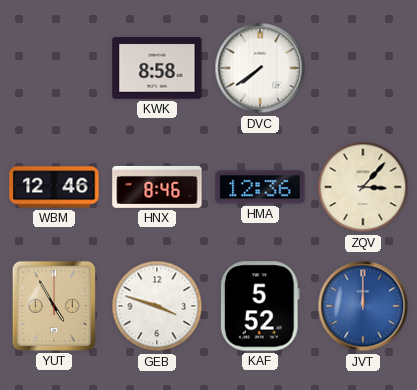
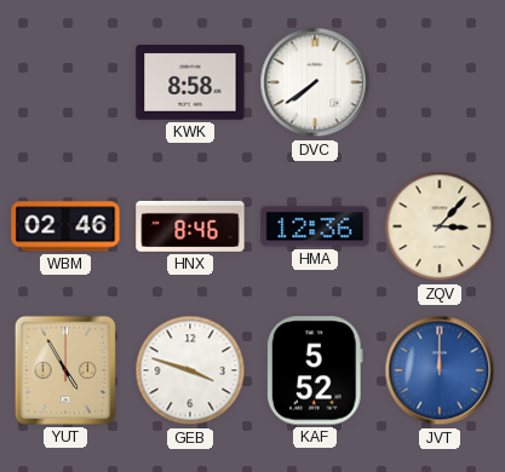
WBM: 12:46 -> 02:46 (65, 226)
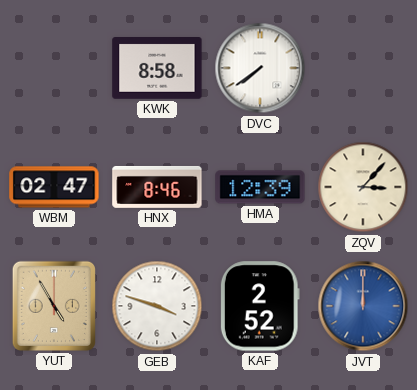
WBM: 02:46 -> 02:47 (54, 187)
HMA: 12:36 -> 12:39 (260, 187)
KAF: 5:52 -> 2:52 (260, 306)
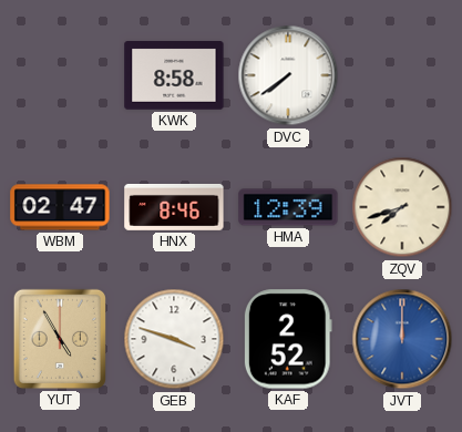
ZQV: 3:07 -> 7:42 (402, 207)
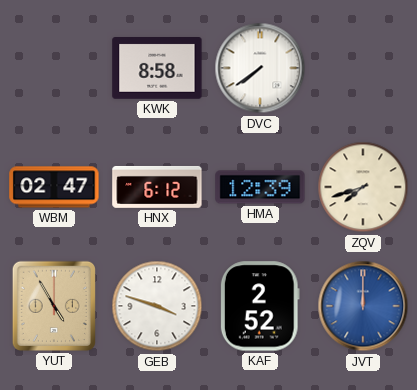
HNX: 8:46 -> 6:12 (157, 187)
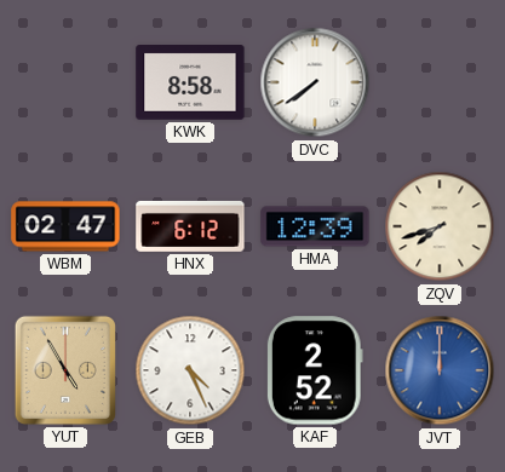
GEB: 3:48 -> 4:26 (190, 370)
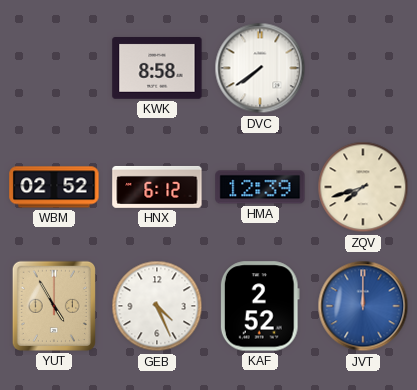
WBM: 02:47 -> 02:52 (54, 187)
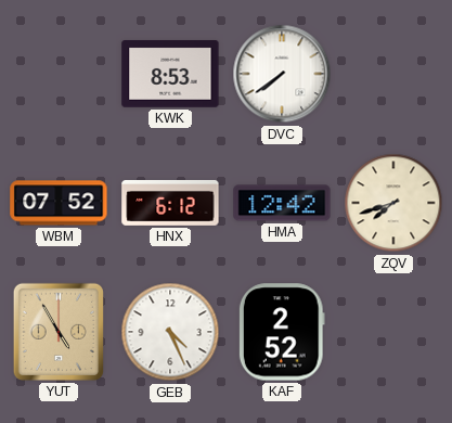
KWK: 8:58 -> 8:53 (170, 75)
WBM: 02:52 -> 07:52 (59, 203)
HMA: 12:39 -> 12:42 (282, 203)
JVT: 12:00 -> none (363, 306)
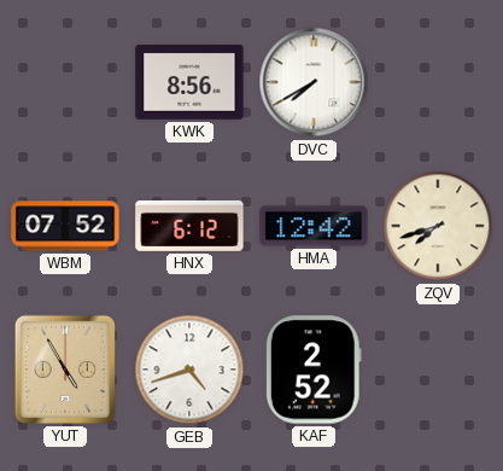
KWK: 8:53 -> 8:56 (189, 83)
DVC: 7:39 -> 7:40 (314, 82)
GEB: 4:26 -> 4:42 (189, 370)
